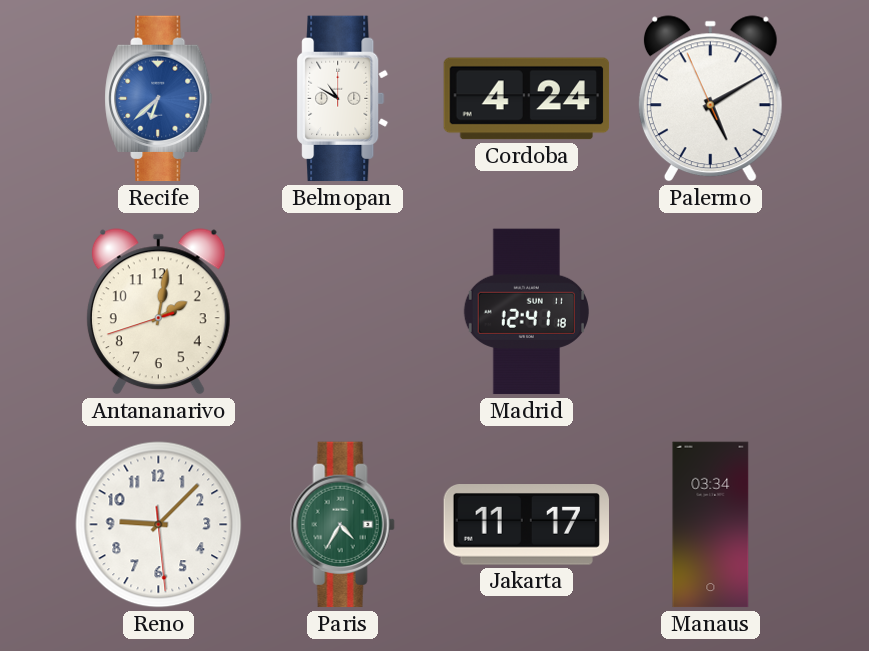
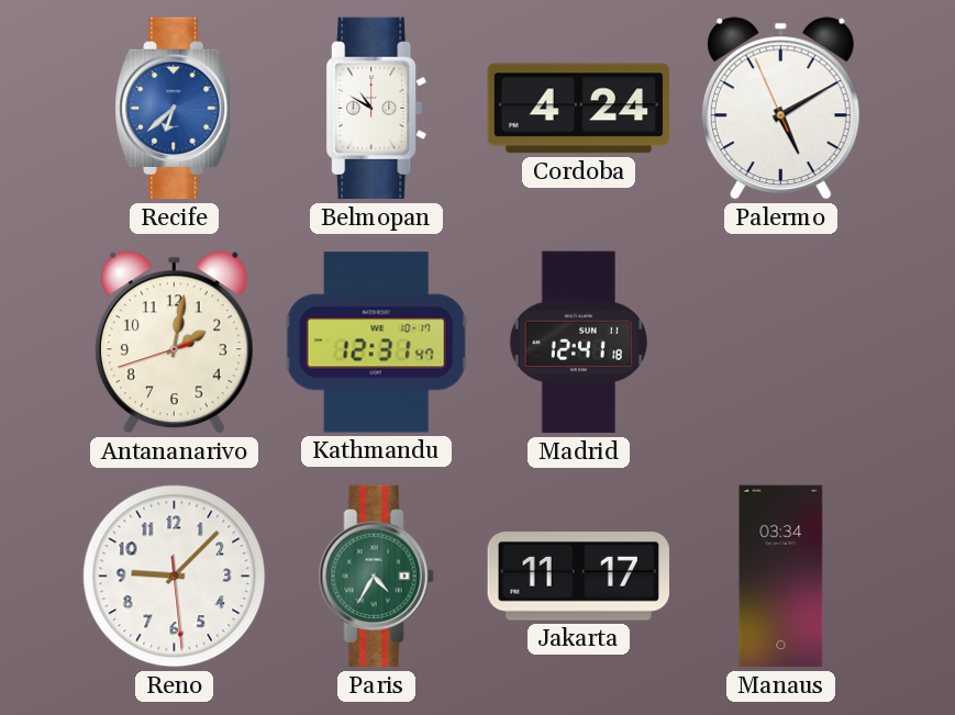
Kathmandu: none -> 12:31 (376, 343)
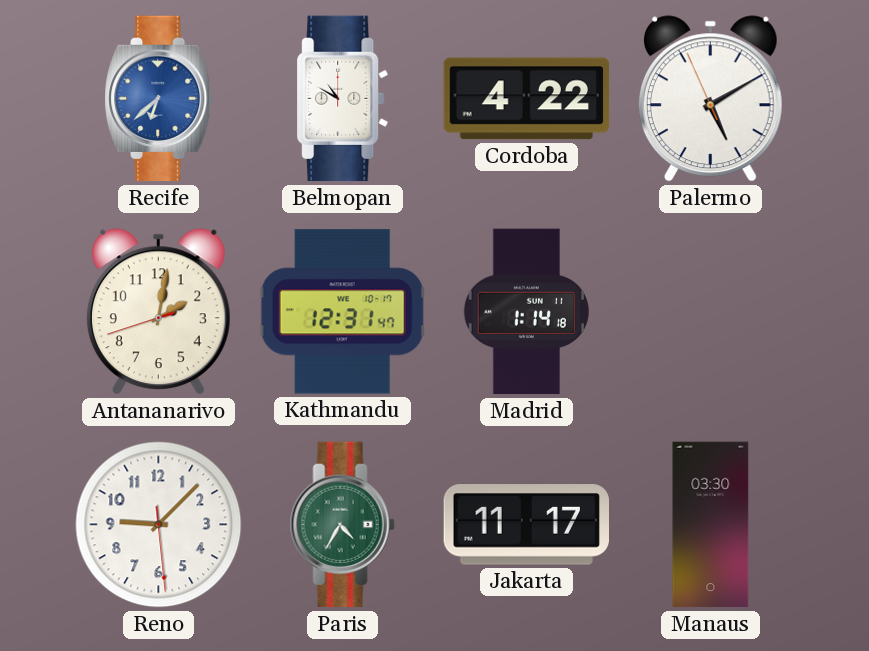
Cordoba: 4:24 -> 4:22 (527, 99)
Madrid: 12:41 -> 1:14 (526, 312)
Manaus: 03:34 -> 03:30 (711, 525)
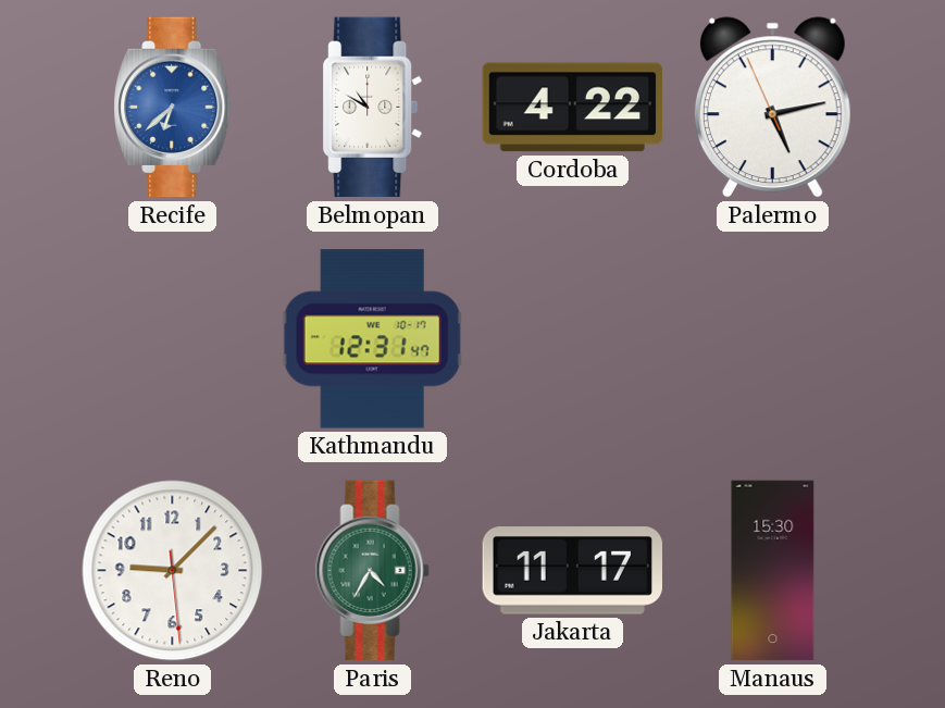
Palermo: 5:09 -> 5:12 (772, 108)
Antananarivo: 2:01 -> none (158, 312)
Madrid: 1:14 -> none (526, 312)
Manaus: 03:30 -> 15:30 (773, 571)
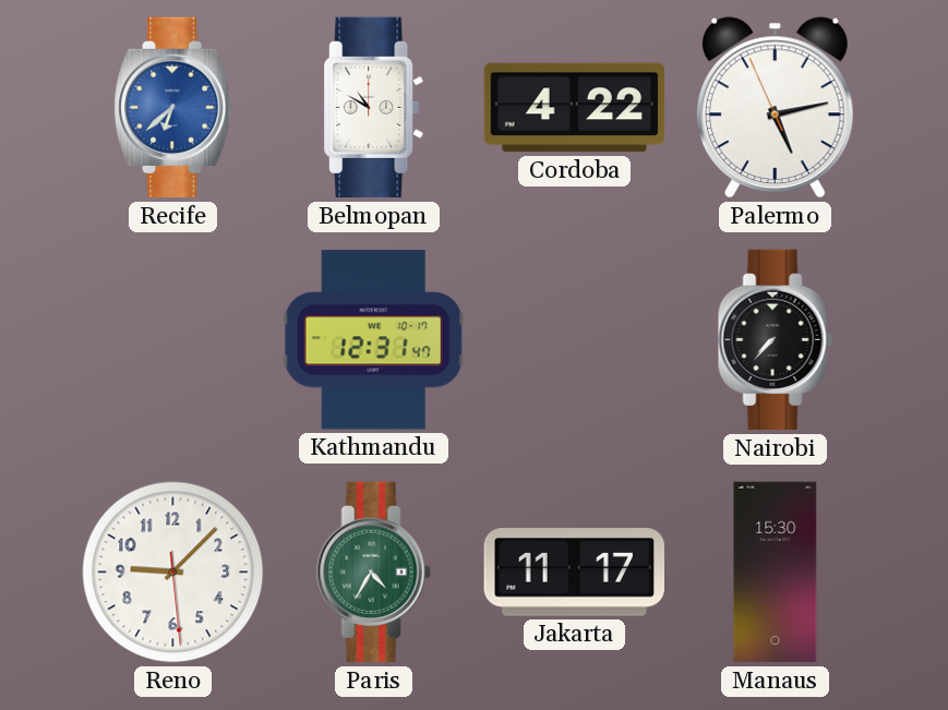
Nairobi: none -> 7:37 (775, 340)
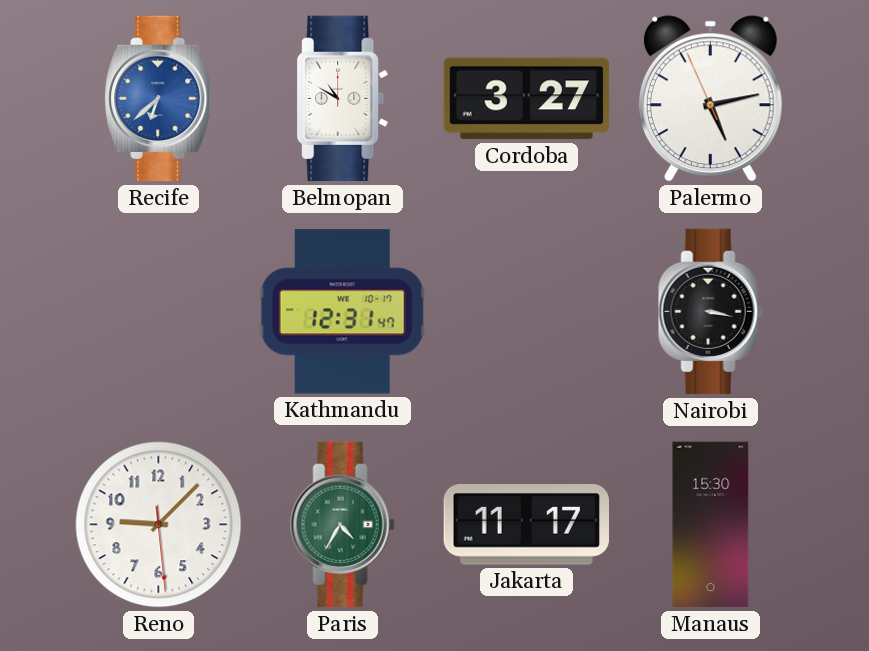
Cordoba: 4:22 -> 3:27 (527, 99)
Nairobi: 7:37 -> 3:17 (710, 312)
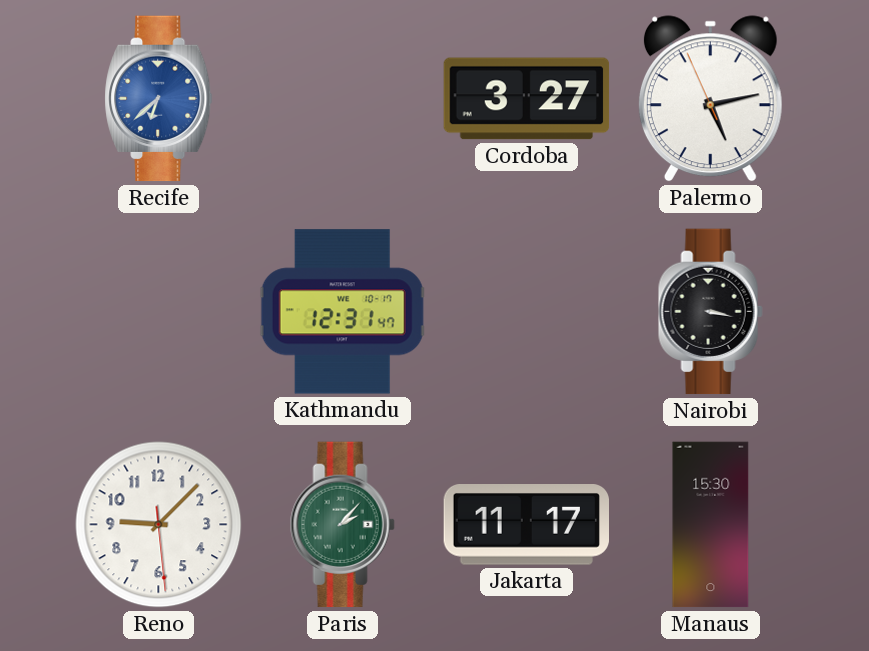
Belmopan: 10:50 -> none (343, 99)
Paris: 4:35 -> 2:07 (342, 525)
